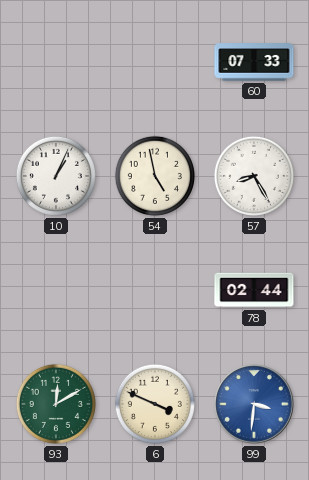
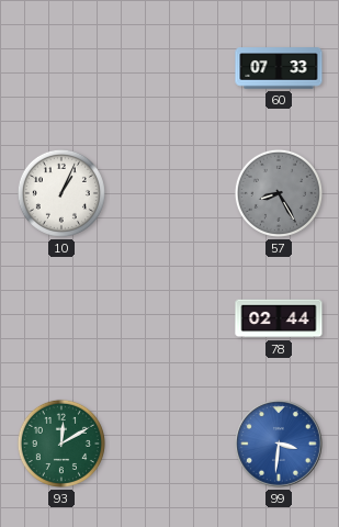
54: 4:58 -> none (155, 176)
57 dial: white -> grey (279, 193)
6: 3:49 -> none (155, 404)
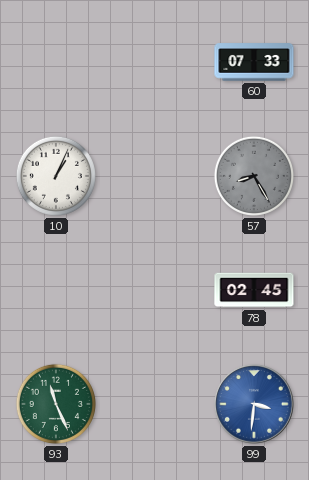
78: 02:44 -> 02:45 (254, 290)
93: 12:10 -> 11:26 (56, 404)
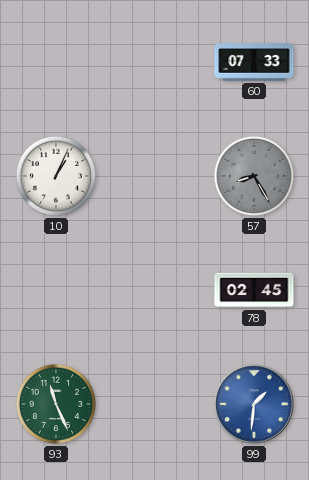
99: 3:31 -> 1:31 (254, 404)
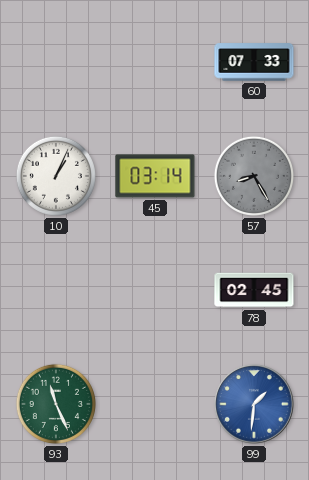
45: none -> 03:14 (155, 176)
